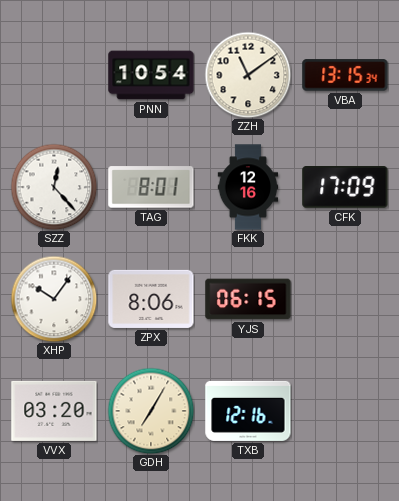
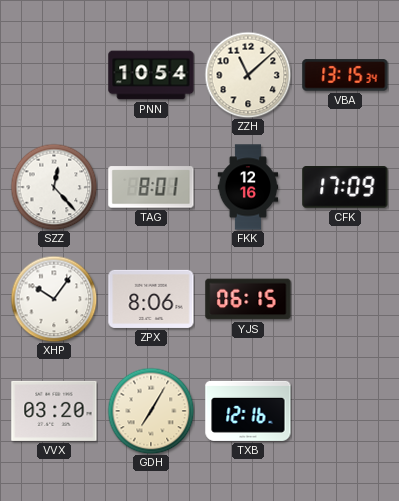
ZZH: 11:09 -> 11:08 (248, 75)
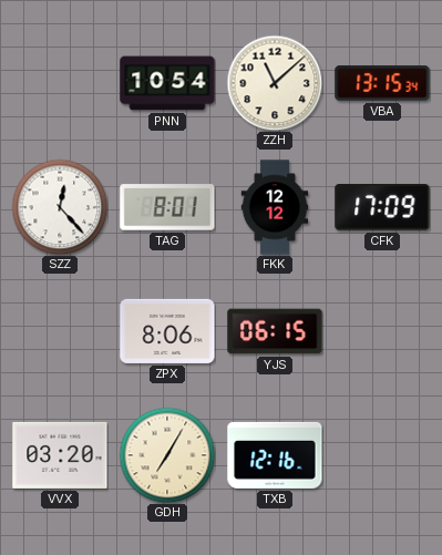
FKK: 12:16 -> 12:12 (275, 207)
XHP: 10:06 -> none (54, 299)
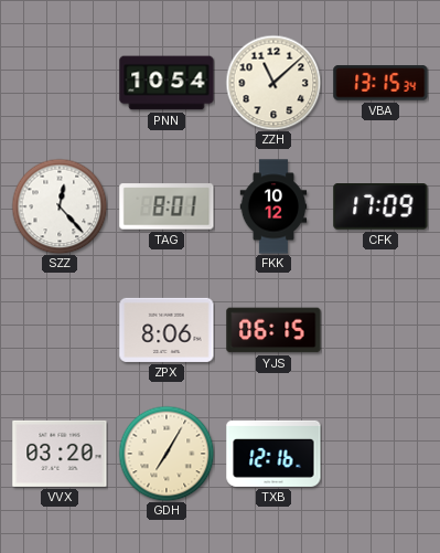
FKK: 12:12 -> 10:12 (273, 206)
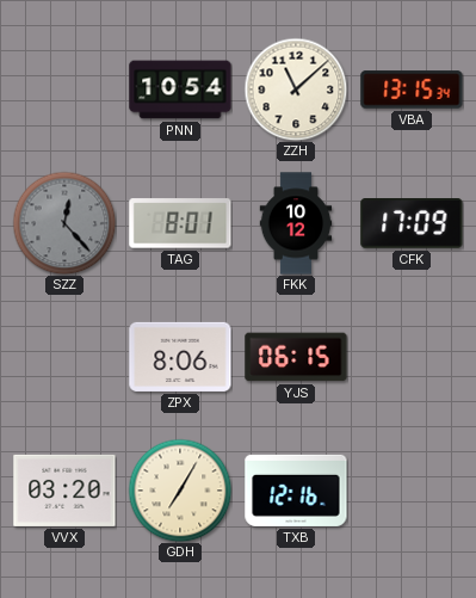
SZZ dial: white -> grey (64, 223)
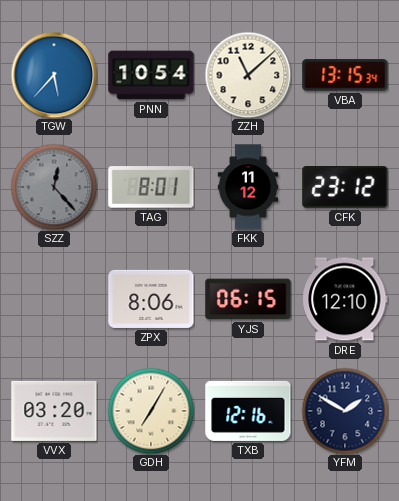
TGW: none -> 5:37 (54, 75)
FKK: 10:12 -> 11:12 (248, 187)
CFK: 17:09 -> 23:12 (345, 188)
DRE: none -> 12:10 (345, 299)
YFM: none -> 1:50 (345, 411)
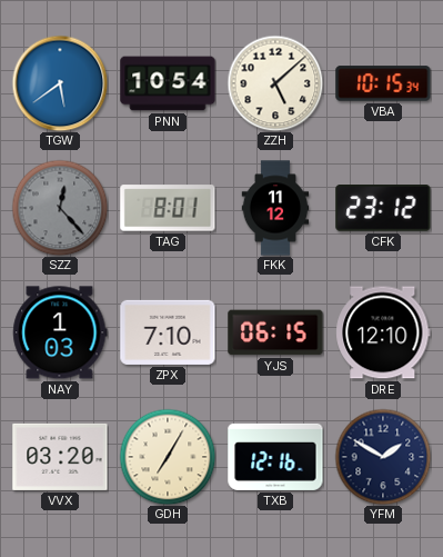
TGW: 5:37 -> 5:39 (60, 83)
ZZH: 11:08 -> 5:08 (275, 83)
VBA: 13:15 -> 10:15 (383, 83)
NAY: none -> 1:03 (60, 332)
ZPX: 8:06 -> 7:10 (168, 332)
